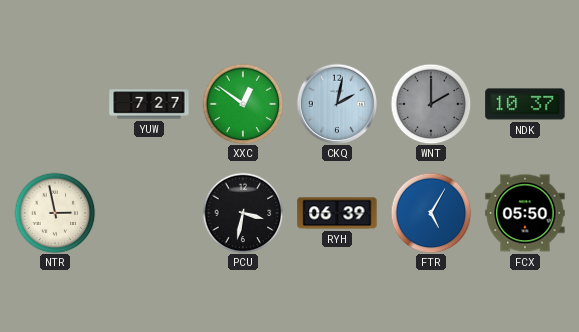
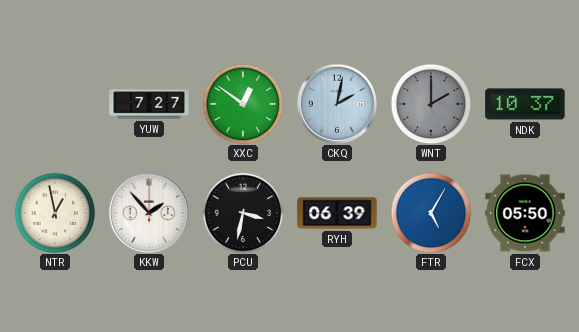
NTR: 2:58 -> 12:58 (55, 213)
KKW: none -> 1:53 (149, 213)
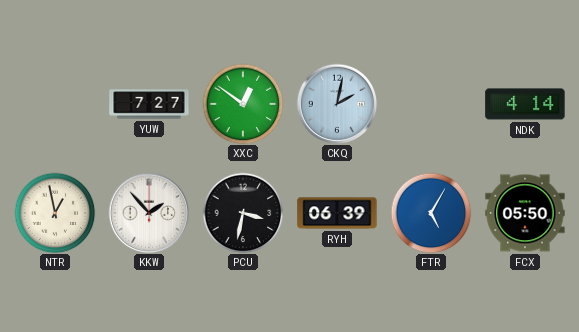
WNT: 2:00 -> none (431, 104)
NDK: 10:37 -> 4:14 (525, 104)
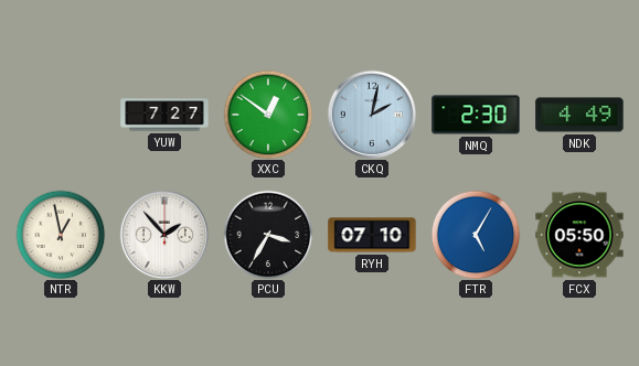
NMQ: none -> 2:30 (476, 115)
NDK: 4:14 -> 4:49 (579, 115)
PCU: 3:32 -> 3:35 (268, 235)
RYH: 06:39 -> 07:10 (372, 235)
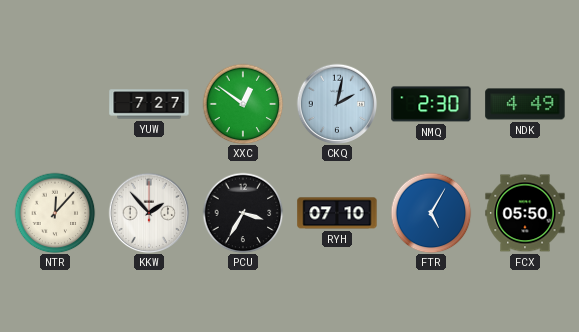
NTR: 12:58 -> 12:07 (55, 213)
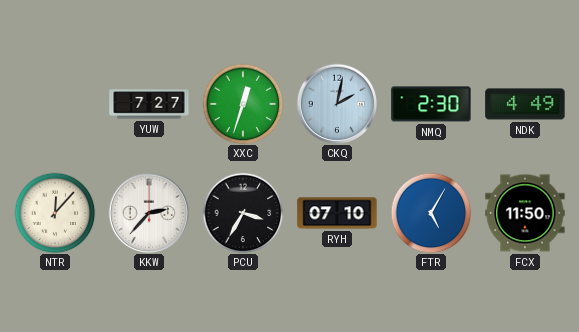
XXC: 12:51 -> 12:33 (243, 104)
KKW: 1:53 -> 2:37 (149, 213)
FCX: 05:50 -> 11:50 (525, 213)
